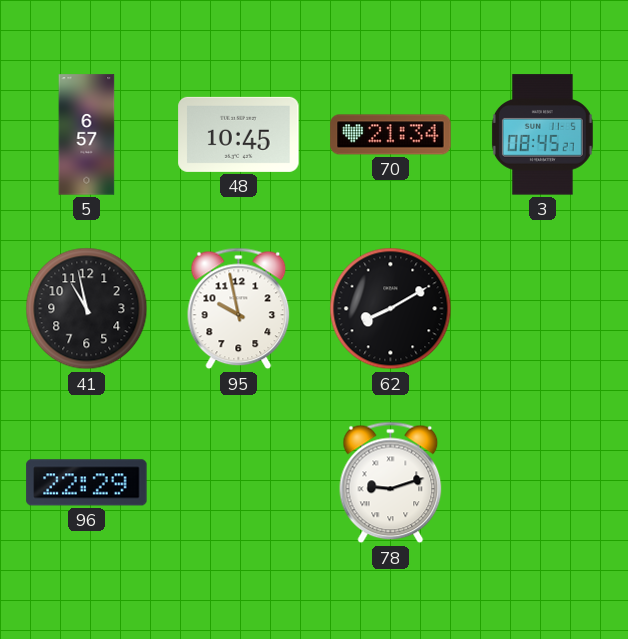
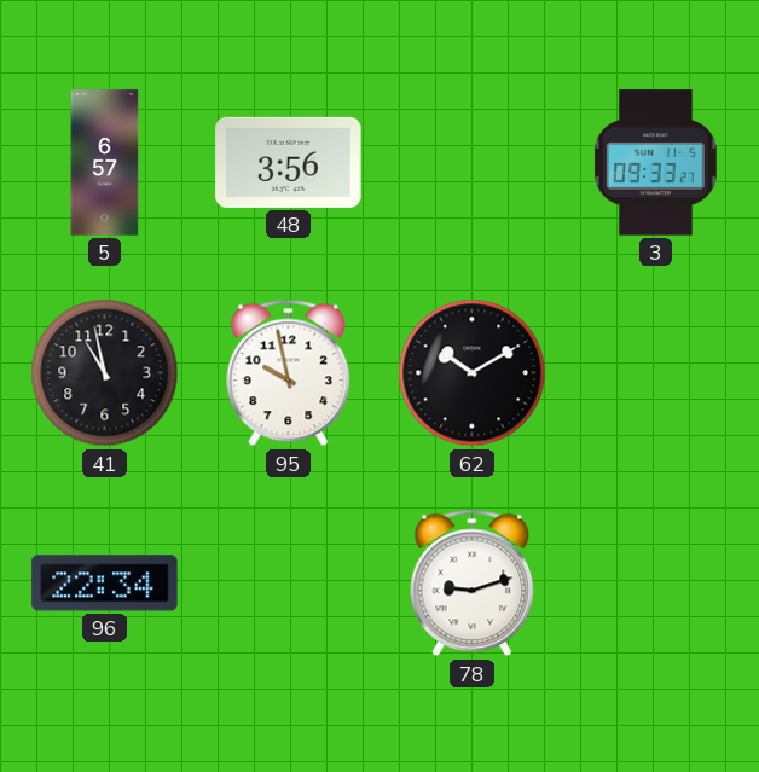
48: 10:45 -> 3:56 (289, 162)
70: 21:34 -> none (391, 135)
3: 08:45 -> 09:33 (655, 163)
62: 8:10 -> 10:10 (473, 373)
96: 22:29 -> 22:34 (105, 584)
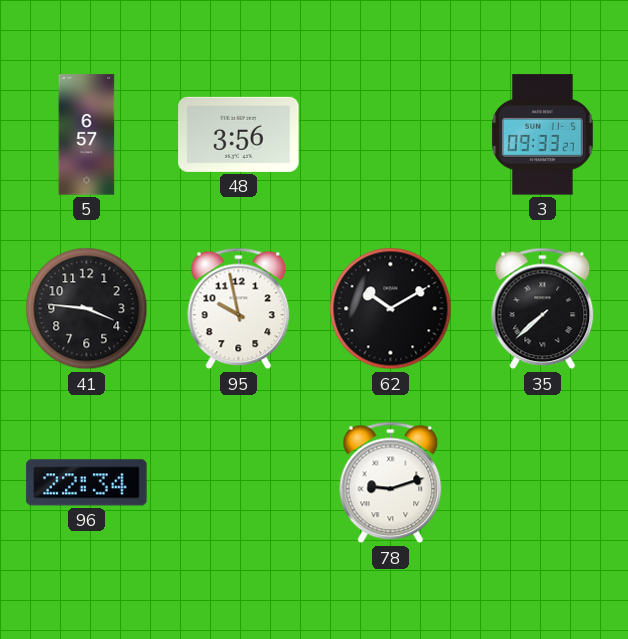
41: 10:58 -> 3:46 (87, 309)
35: none -> 7:38 (543, 309)
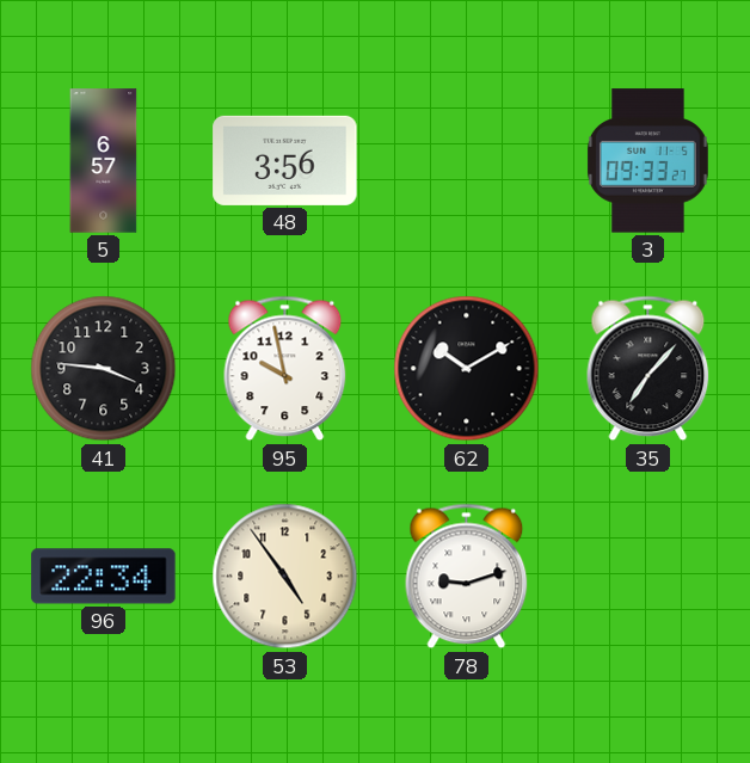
35: 7:38 -> 7:07 (648, 369)
53: none -> 4:54 (285, 577)
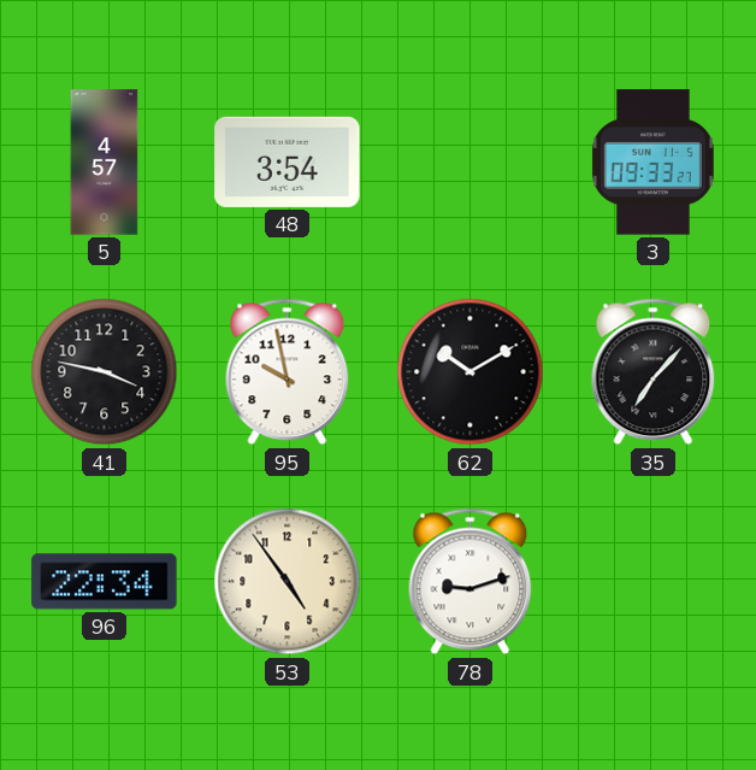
5: 6:57 -> 4:57 (105, 163)
48: 3:56 -> 3:54 (288, 161)
41: 3:46 -> 3:47 (105, 372)
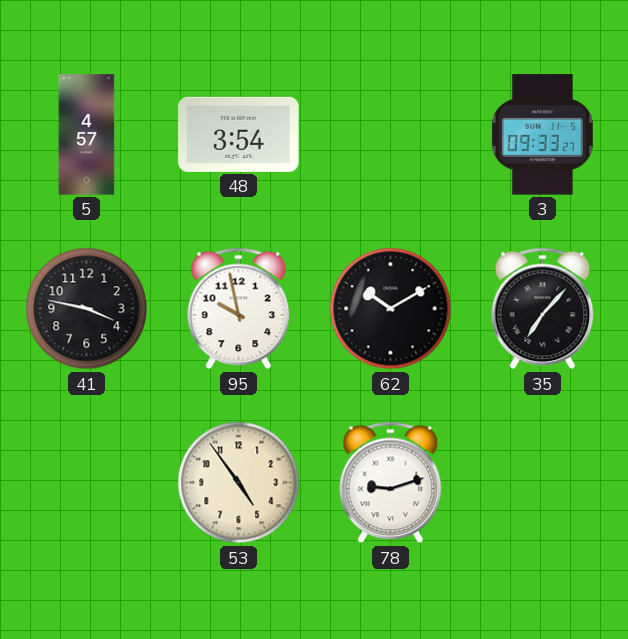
96: 22:34 -> none (105, 582)
